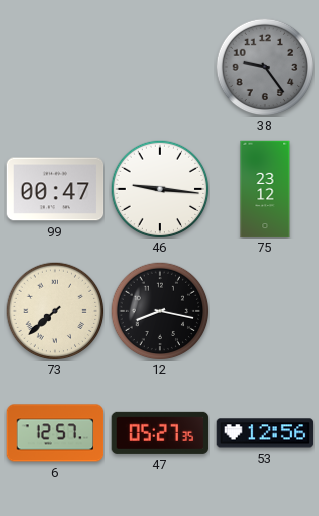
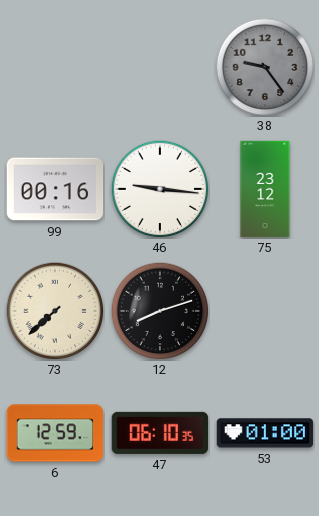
99: 00:47 -> 00:16 (55, 189)
12: 8:17 -> 8:12 (160, 311)
6: 12:57 -> 12:59 (55, 433)
47: 05:27 -> 06:10 (160, 433)
53: 12:56 -> 01:00 (265, 433)
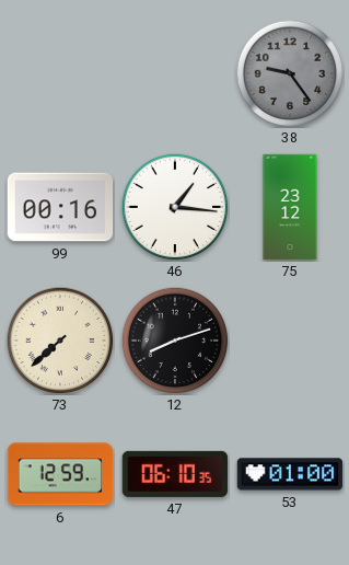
46: 9:16 -> 1:16 (175, 207)
